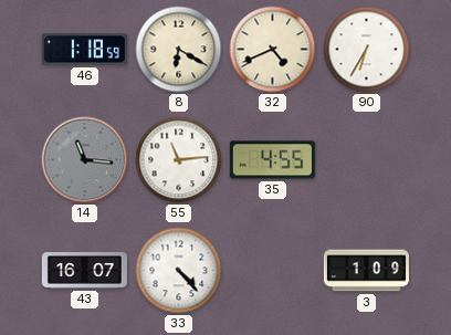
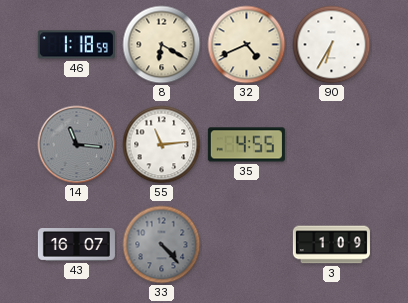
33 dial: white -> grey (162, 245)
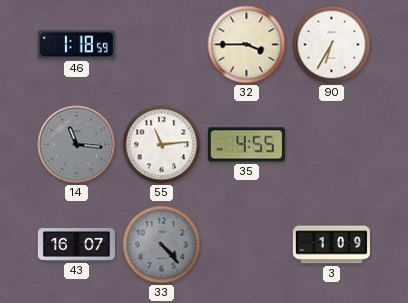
8: 6:20 -> none (162, 45)
32: 4:41 -> 3:45 (247, 45)
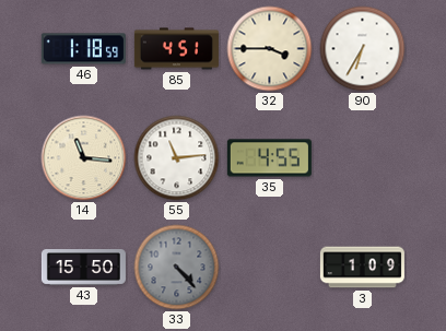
85: none -> 4:51 (176, 49)
14 dial: grey -> cream (84, 158)
43: 16:07 -> 15:50 (83, 268)
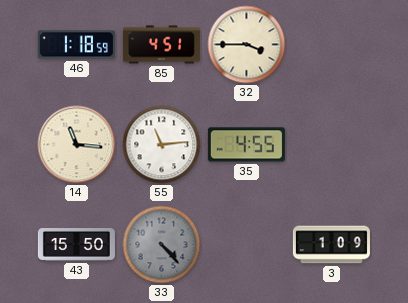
90: 6:35 -> none (363, 49)
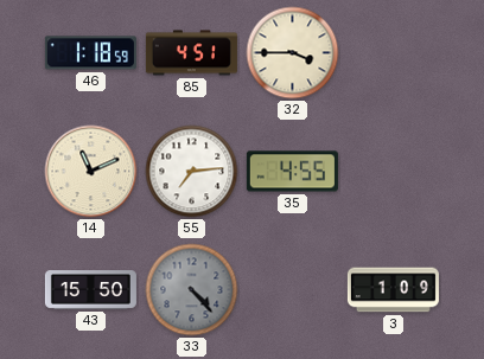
14: 11:16 -> 11:11 (91, 172)
55: 11:14 -> 7:14 (192, 172)
